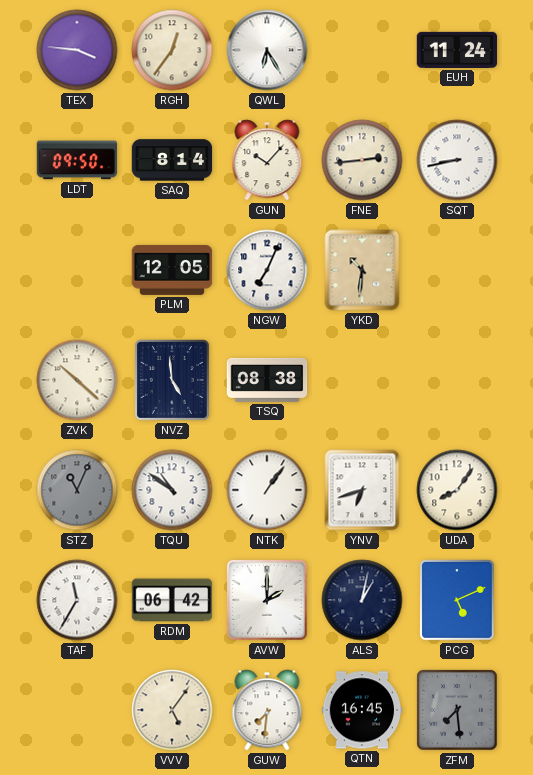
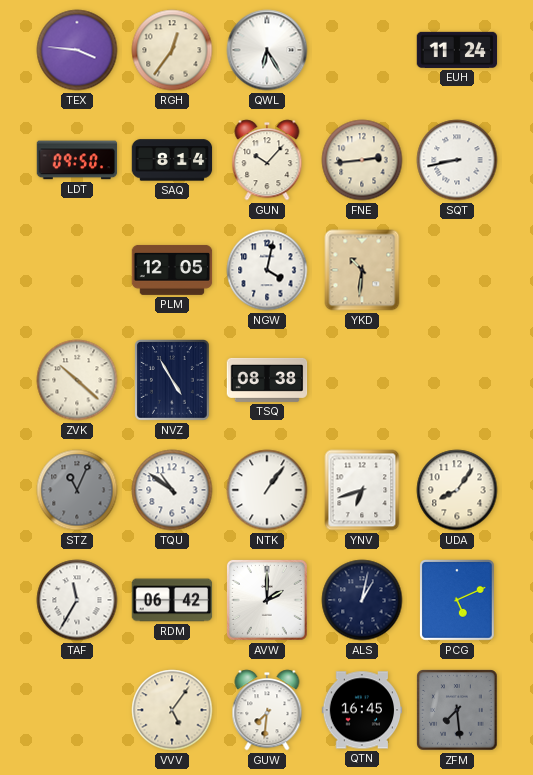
NGW: 7:04 -> 4:02 (267, 270)
NVZ: 4:59 -> 4:55 (173, 381)
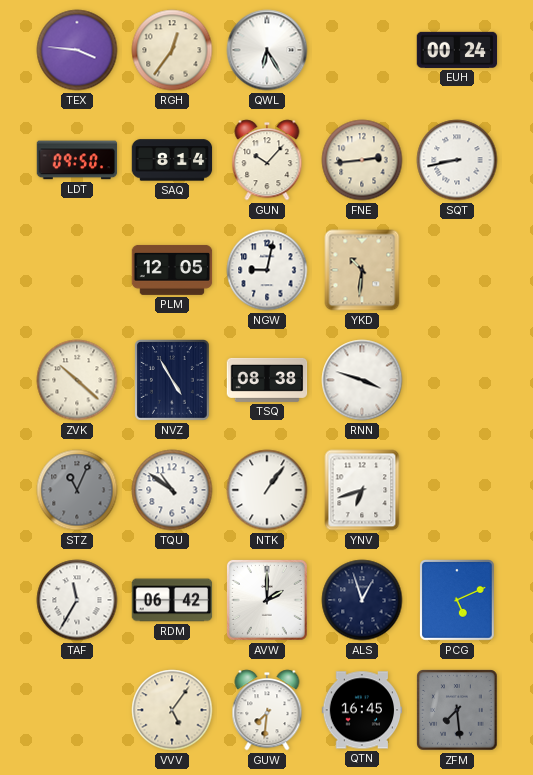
EUH: 11:24 -> 00:24 (457, 50)
NGW: 4:02 -> 9:02 (267, 270)
RNN: none -> 3:48 (362, 380)
UDA: 8:06 -> none (457, 490)
ALS: 1:02 -> 12:57 (362, 600)
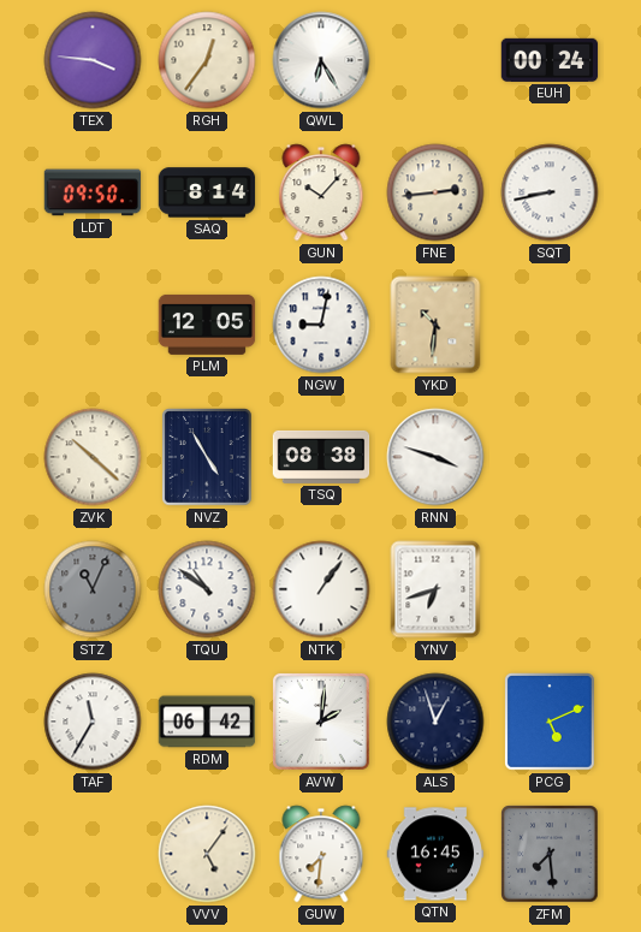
AVW: 2:00 -> 2:01 (321, 722)
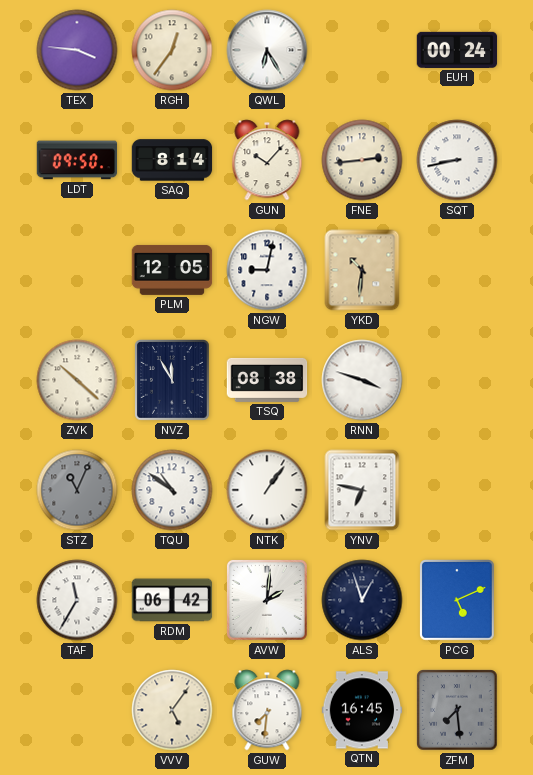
NVZ: 4:55 -> 11:55 (173, 381)
YNV: 6:42 -> 6:47 (362, 490)
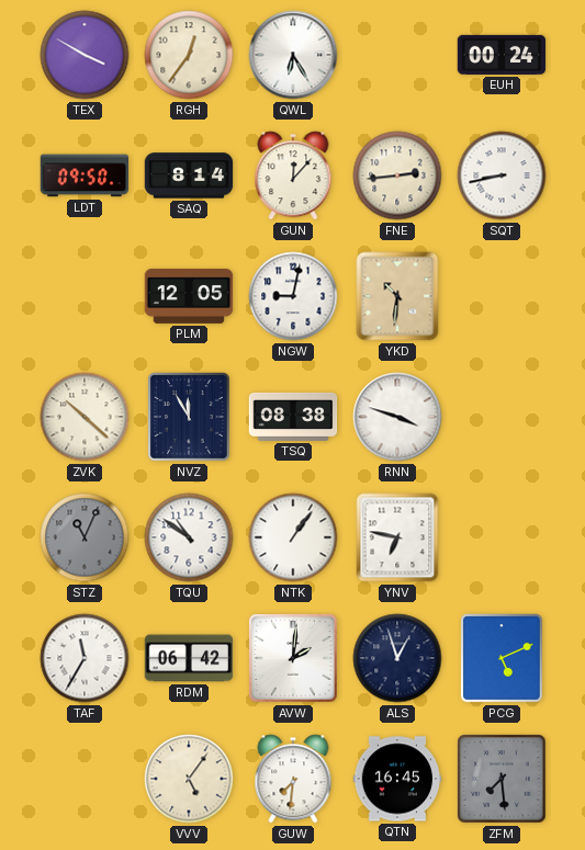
TEX: 3:46 -> 3:50 (85, 55)
GUN: 10:07 -> 12:07 (293, 175)
